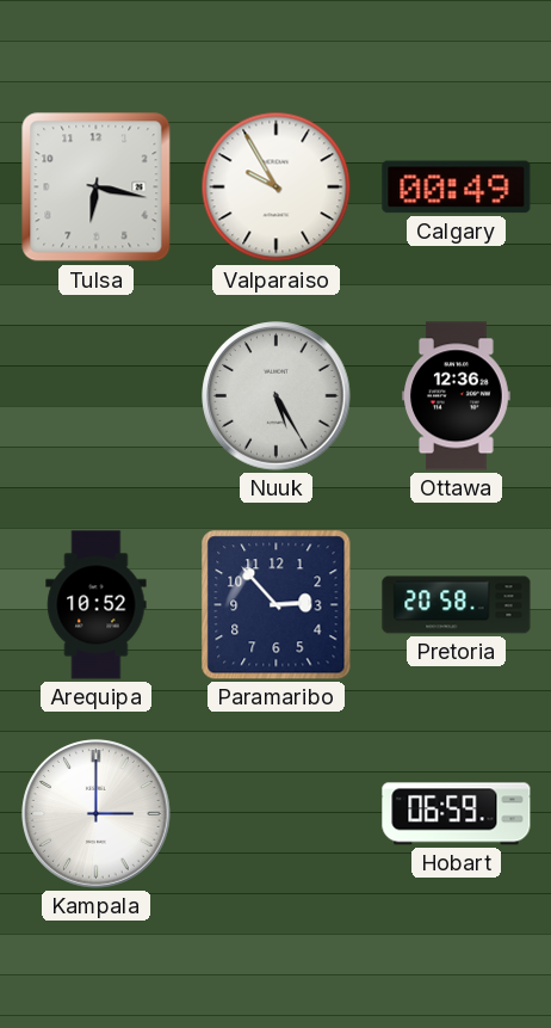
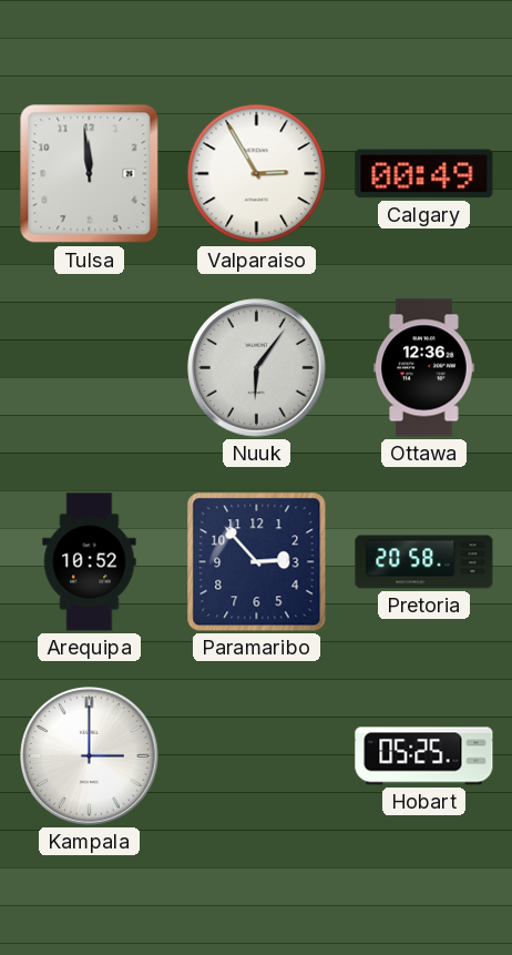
Tulsa: 6:17 -> 11:59 (90, 174)
Valparaiso: 9:55 -> 2:55 (257, 174)
Nuuk: 5:25 -> 6:06 (257, 368)
Hobart: 06:59 -> 05:25 (424, 756)
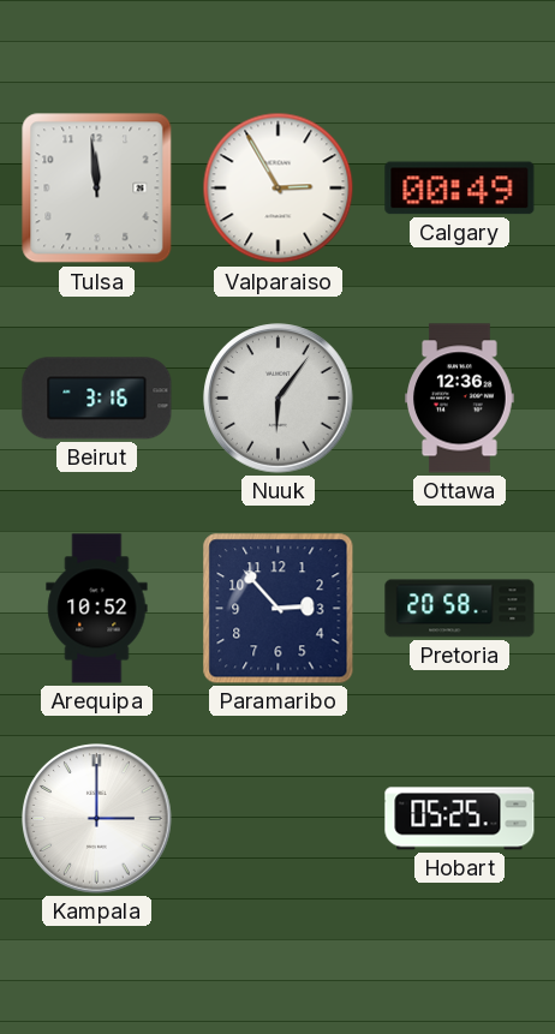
Beirut: none -> 3:16 (97, 399)
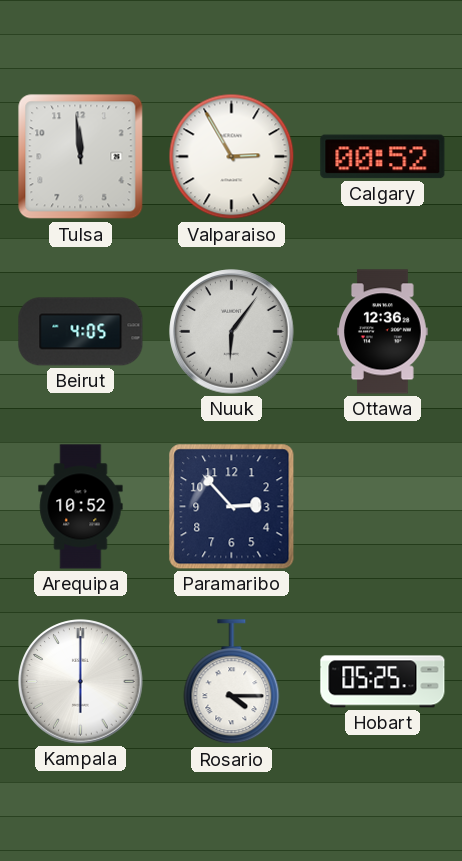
Calgary: 00:49 -> 00:52 (383, 157)
Beirut: 3:16 -> 4:05 (81, 332)
Pretoria: 20:58 -> none (460, 609)
Kampala: 3:00 -> 6:00 (81, 682)
Rosario: none -> 4:15 (232, 682)
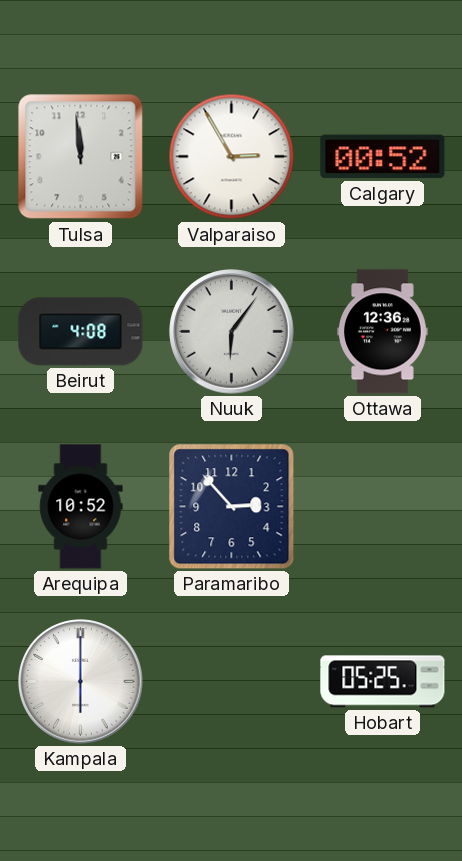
Beirut: 4:05 -> 4:08 (81, 332)
Rosario: 4:15 -> none (232, 682)
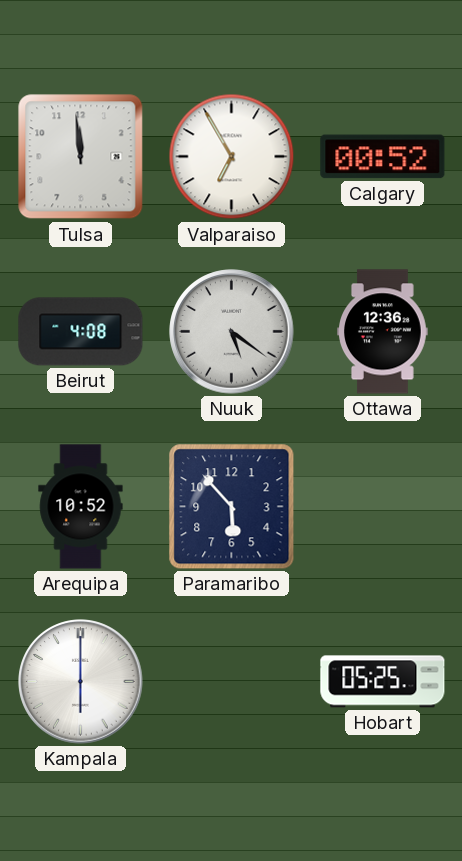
Valparaiso: 2:55 -> 6:55 (232, 157)
Nuuk: 6:06 -> 5:21 (232, 332)
Paramaribo: 2:53 -> 5:53 (232, 507)
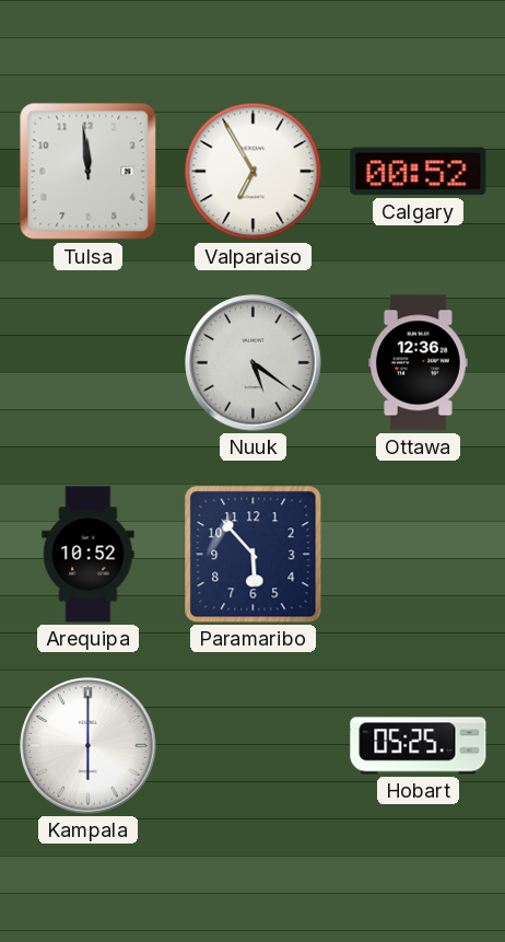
Beirut: 4:08 -> none (81, 332)
